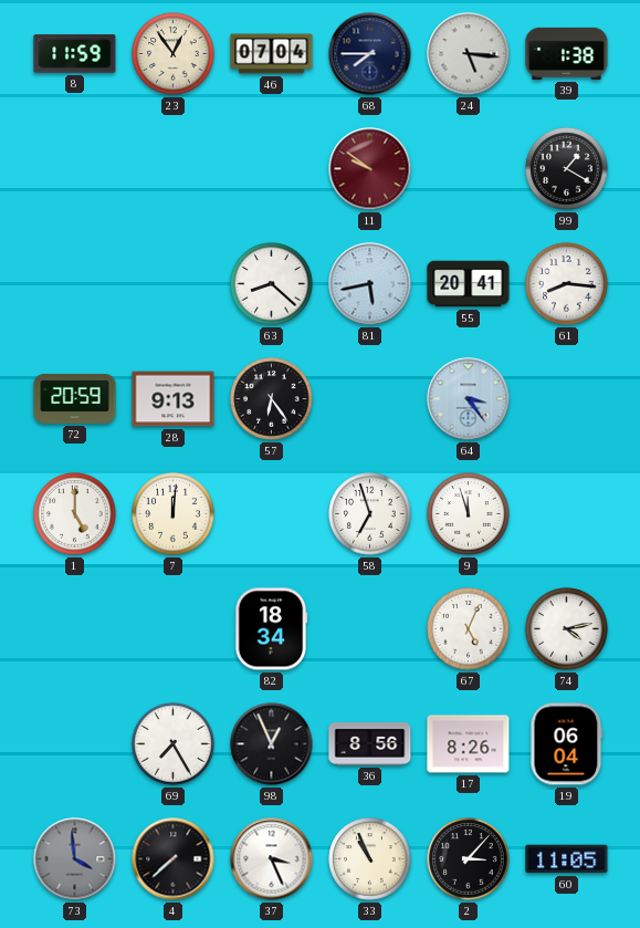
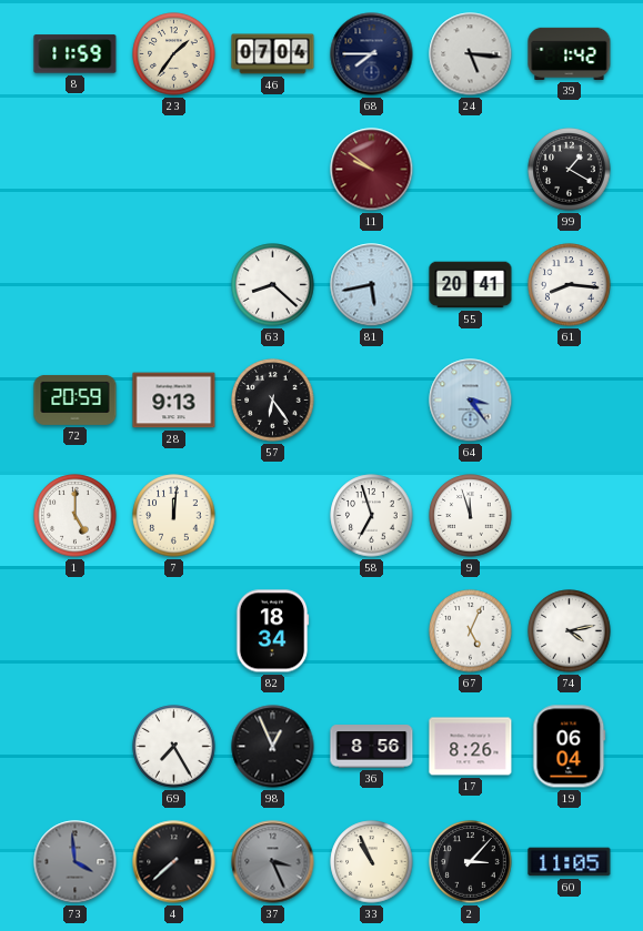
23: 12:54 -> 1:36 (174, 54)
39: 1:38 -> 1:42 (570, 53)
37 dial: white -> grey (273, 862)
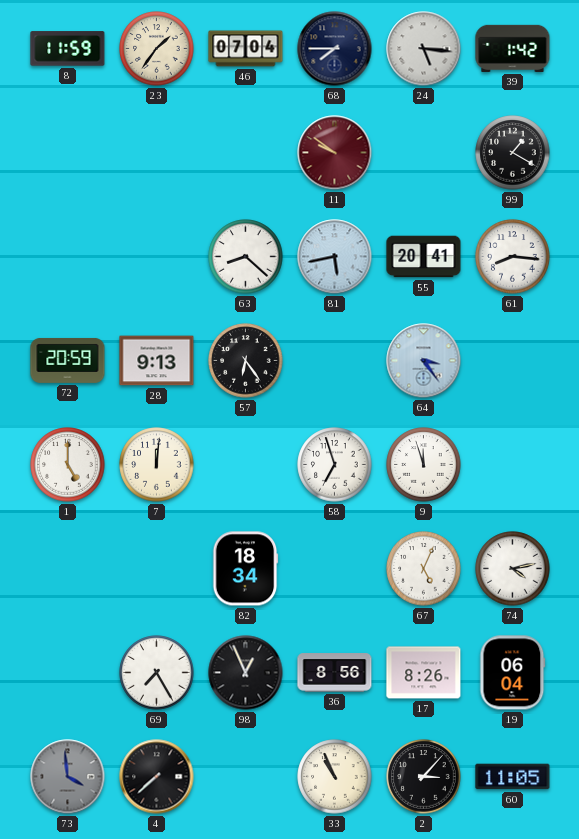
37: 3:26 -> none (273, 862)
